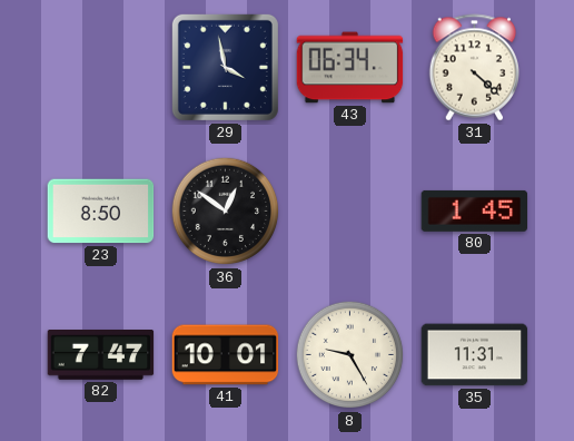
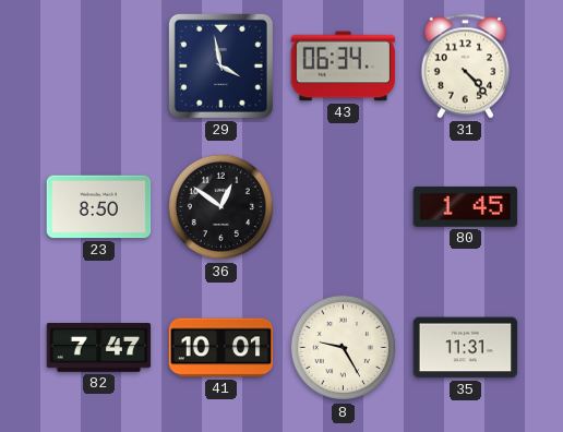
31: 4:22 -> 4:23 (466, 67)
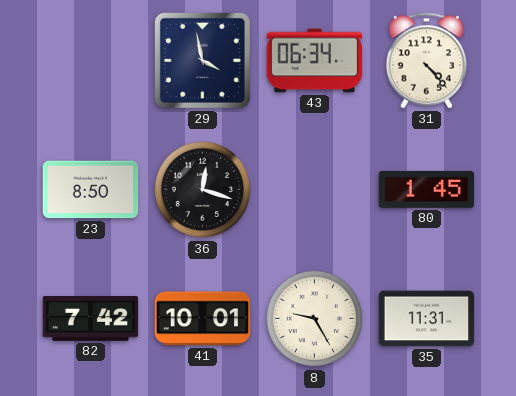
36: 12:51 -> 12:18 (203, 190)
82: 7:47 -> 7:42 (91, 319)
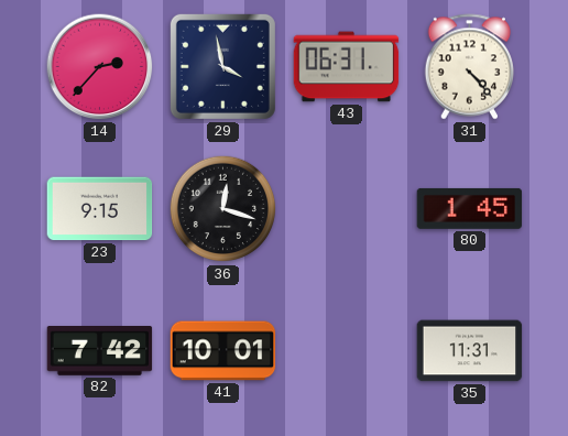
14: none -> 2:37 (100, 67)
43: 06:34 -> 06:31 (347, 67)
23: 8:50 -> 9:15 (100, 209)
8: 9:25 -> none (315, 319)
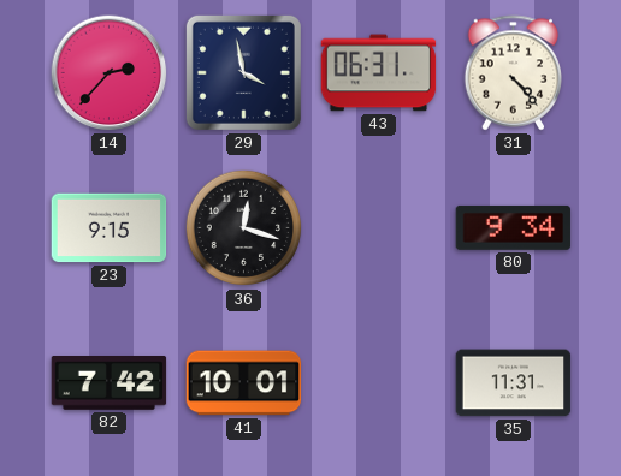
80: 1:45 -> 9:34 (514, 227)
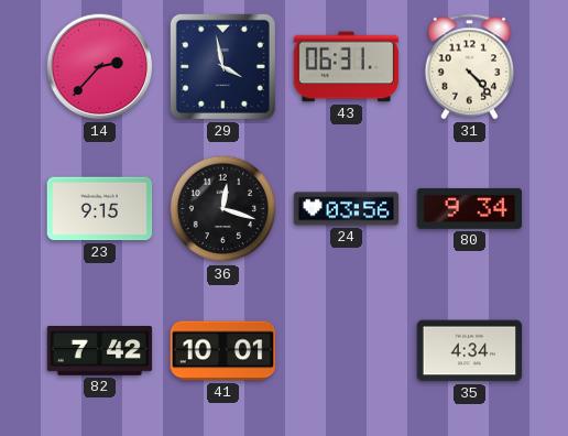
24: none -> 03:56 (347, 209)
35: 11:31 -> 4:34 (470, 351)
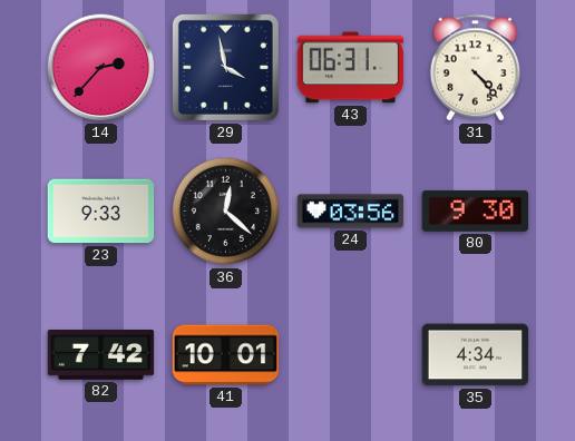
23: 9:15 -> 9:33 (101, 212)
36: 12:18 -> 12:22 (226, 212)
80: 9:34 -> 9:30 (476, 210)
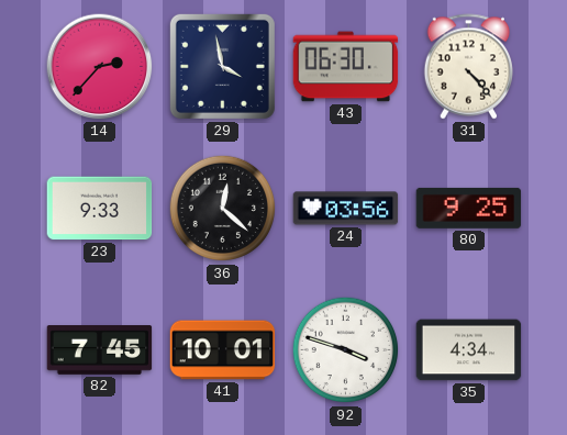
43: 06:31 -> 06:30 (346, 67)
80: 9:30 -> 9:25 (469, 208)
82: 7:42 -> 7:45 (100, 350)
92: none -> 3:48 (346, 350)
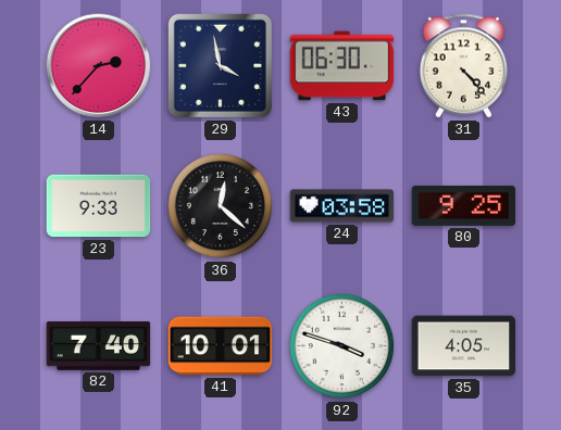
24: 03:56 -> 03:58 (342, 206)
82: 7:45 -> 7:40 (99, 346)
35: 4:34 -> 4:05 (464, 346)
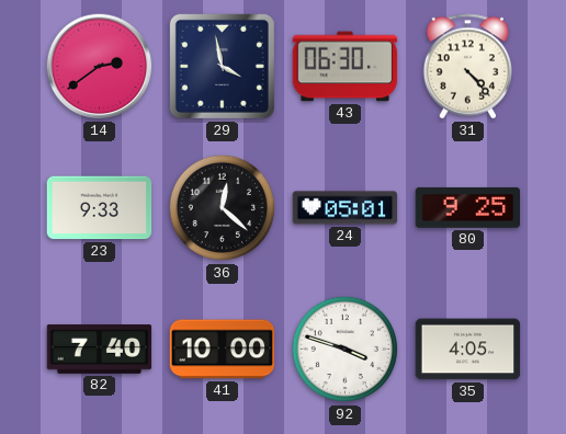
14: 2:37 -> 2:39 (100, 67)
24: 03:58 -> 05:01 (346, 208)
41: 10:01 -> 10:00 (223, 350)
